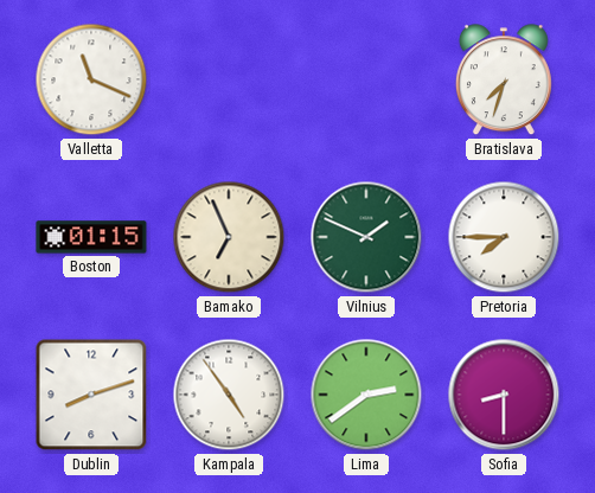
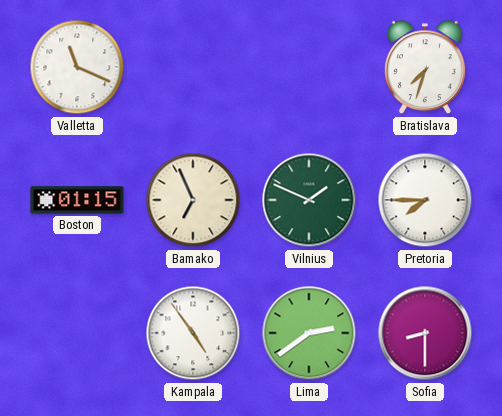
Dublin: 8:12 -> none (91, 395)
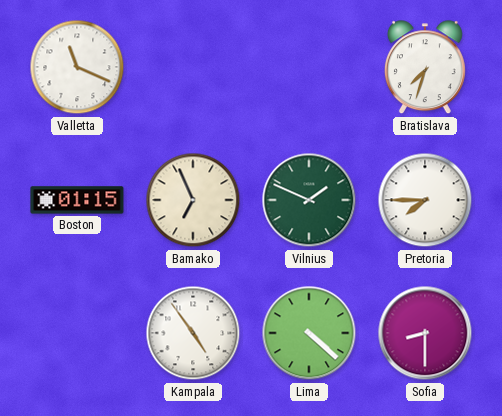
Lima: 2:39 -> 4:22 (309, 333)
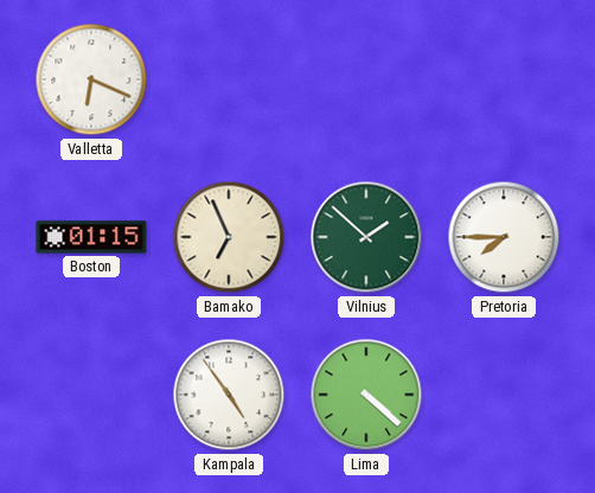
Valletta: 11:19 -> 6:19 (91, 79)
Bratislava: 7:33 -> none (425, 68)
Vilnius: 1:49 -> 1:52 (366, 237)
Sofia: 8:30 -> none (425, 333)
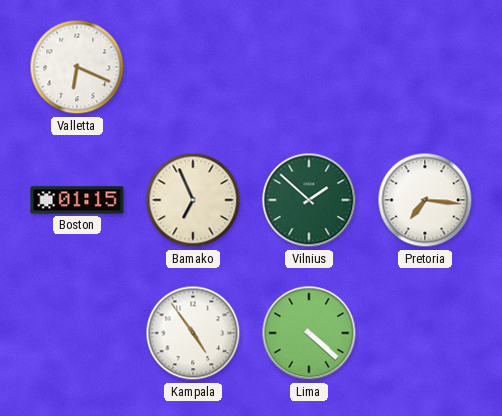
Pretoria: 7:45 -> 7:16 (425, 200)
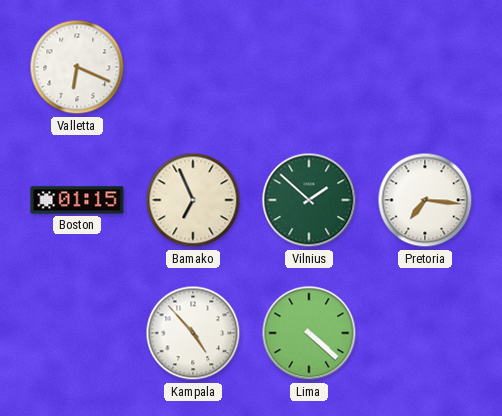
Kampala: 4:54 -> 4:53 (193, 333)
